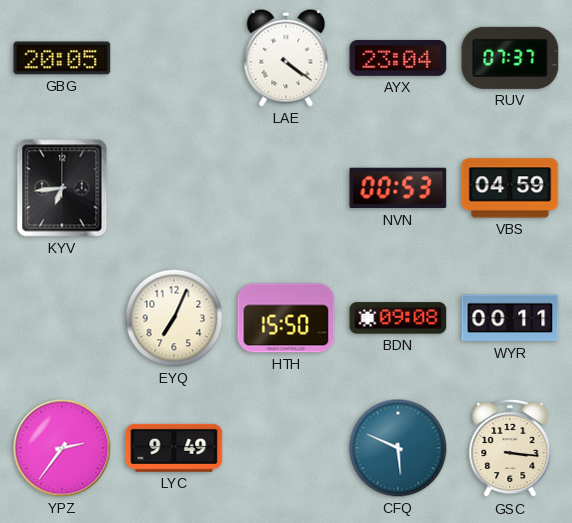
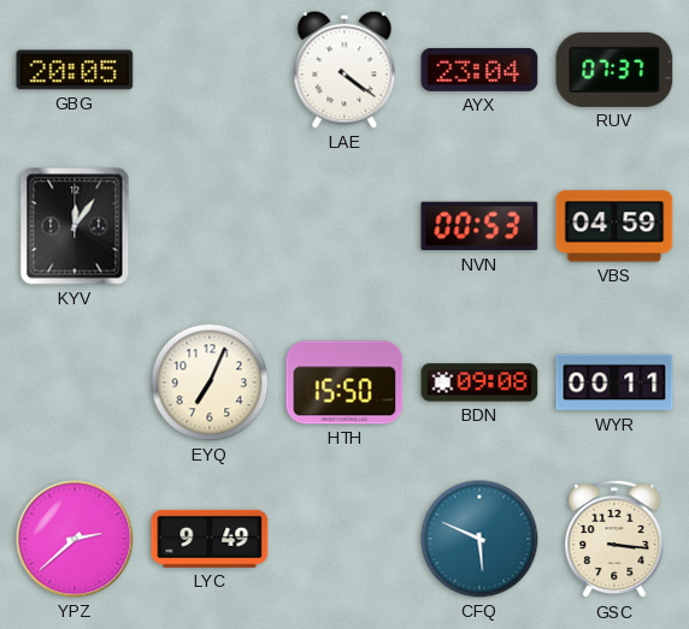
KYV: 6:44 -> 12:06 (75, 226)
YPZ: 2:36 -> 2:38 (75, 539)
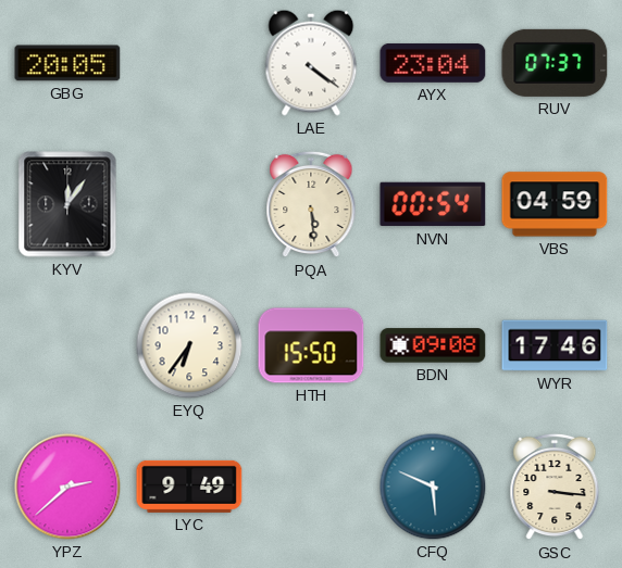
PQA: none -> 5:29 (311, 204)
NVN: 00:53 -> 00:54 (433, 204)
EYQ: 7:04 -> 6:36 (189, 345)
WYR: 00:11 -> 17:46 (555, 345)
